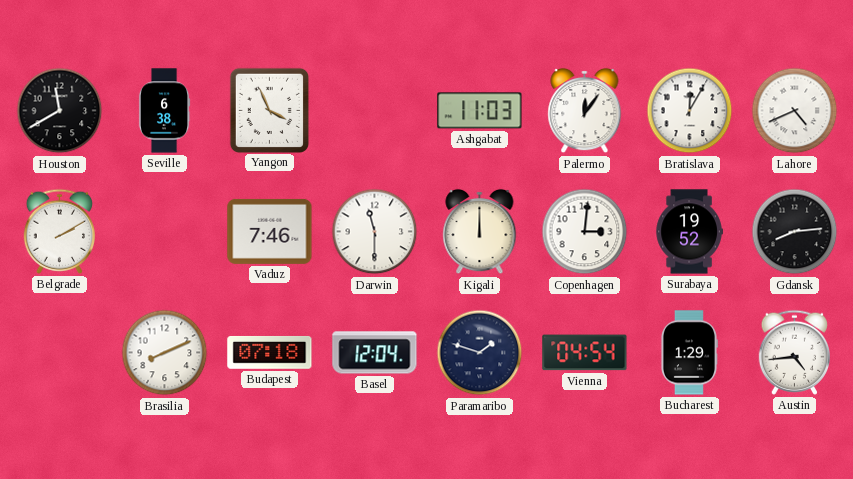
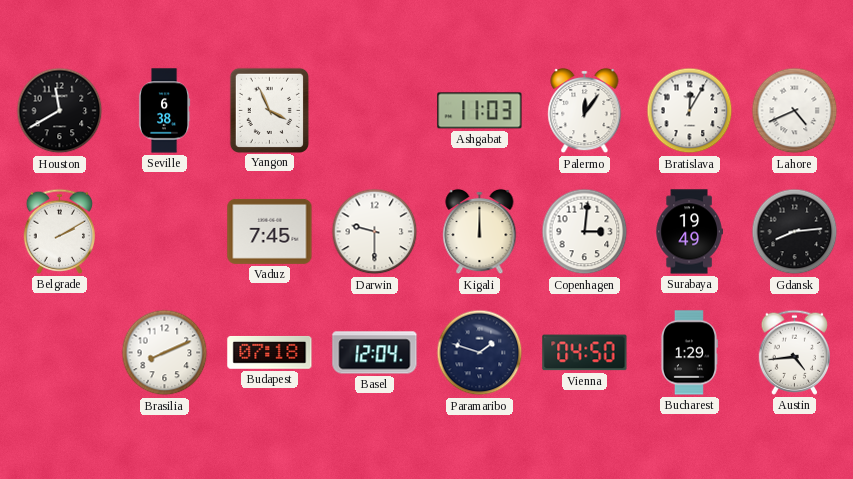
Vaduz: 7:46 -> 7:45 (270, 231)
Darwin: 11:30 -> 9:30 (375, 232)
Surabaya: 19:52 -> 19:49 (689, 232)
Vienna: 04:54 -> 04:50 (585, 353)
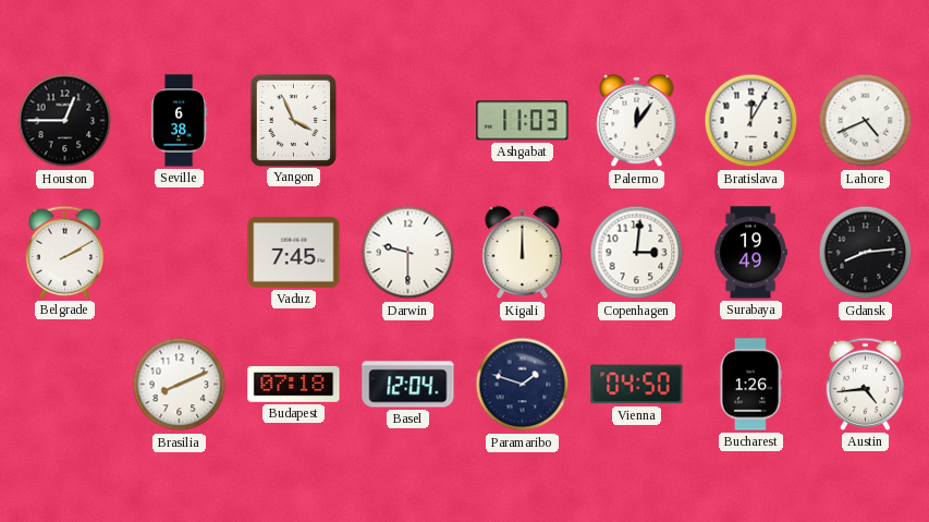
Houston: 11:40 -> 12:45 (65, 121)
Bucharest: 1:29 -> 1:26 (750, 385)
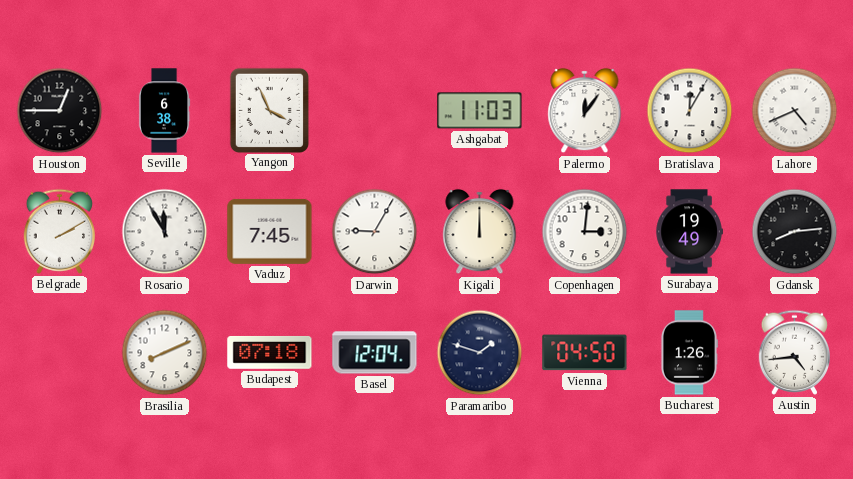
Rosario: none -> 11:55 (165, 232)
Darwin: 9:30 -> 9:05 (375, 232)
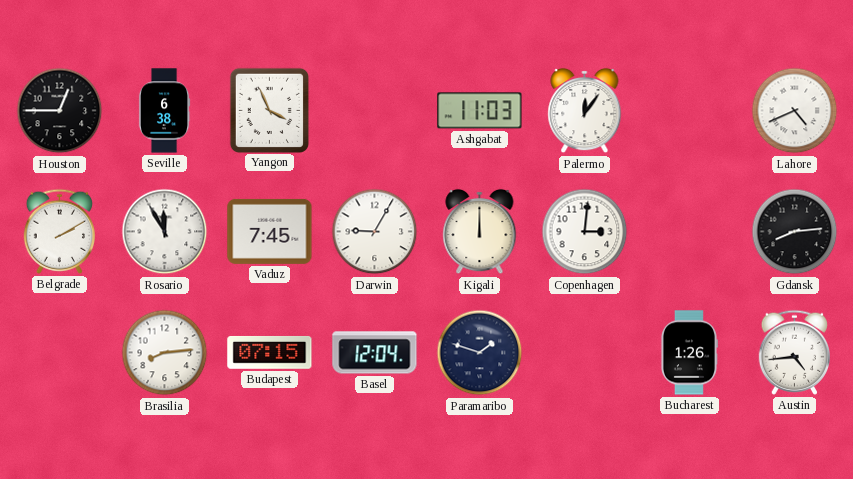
Bratislava: 12:05 -> none (690, 111)
Surabaya: 19:49 -> none (689, 232)
Brasilia: 8:11 -> 8:14 (165, 353)
Budapest: 07:18 -> 07:15 (270, 353)
Vienna: 04:50 -> none (585, 353)
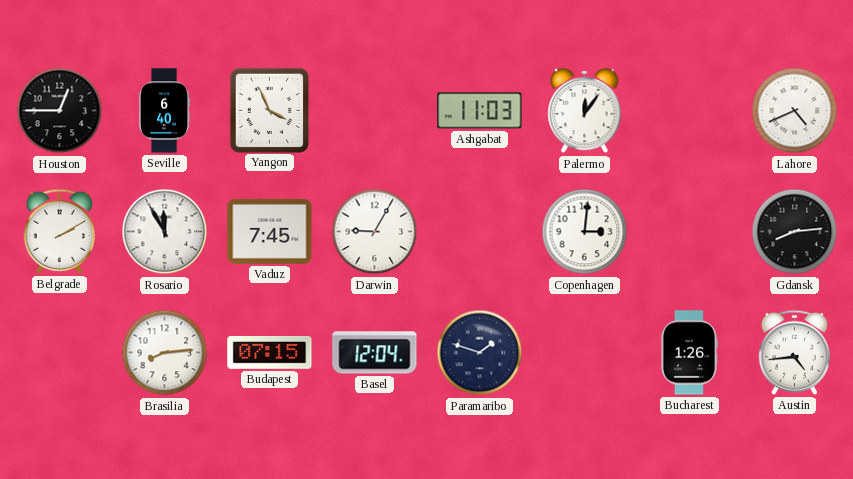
Seville: 6:38 -> 6:40 (164, 111)
Kigali: 12:00 -> none (480, 232)
